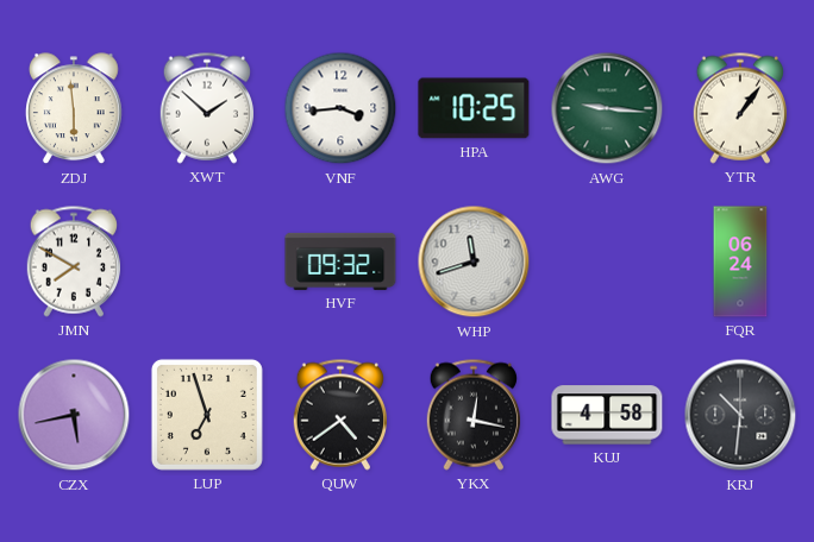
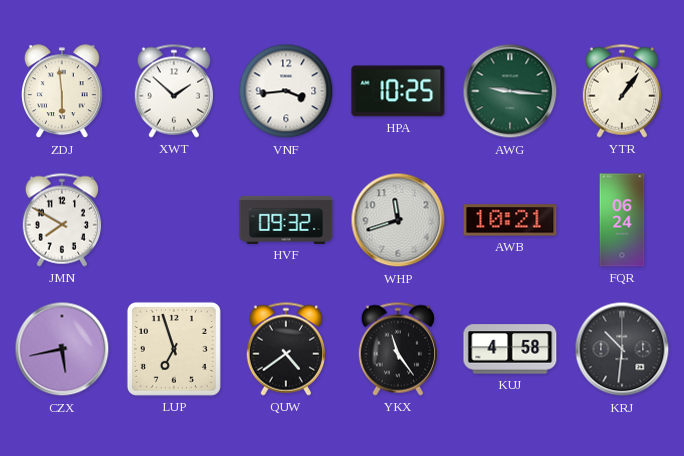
AWB: none -> 10:21 (510, 220)
YKX: 12:17 -> 11:24 (397, 349)
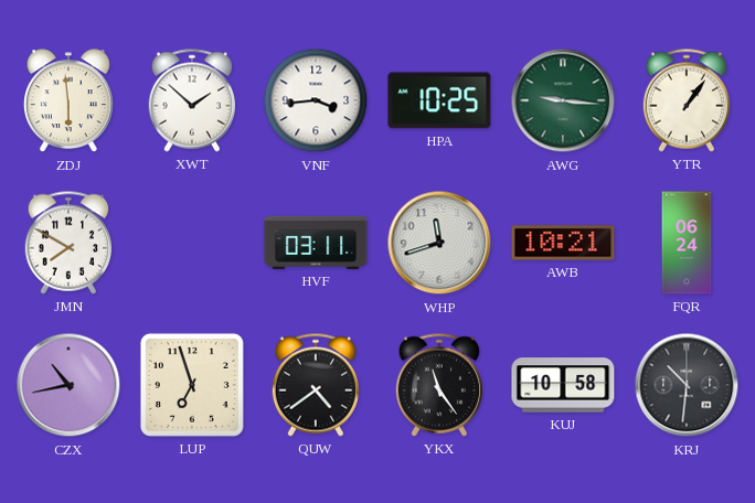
HVF: 09:32 -> 03:11 (316, 243)
CZX: 5:43 -> 10:43 (68, 385)
KUJ: 4:58 -> 10:58 (563, 385)
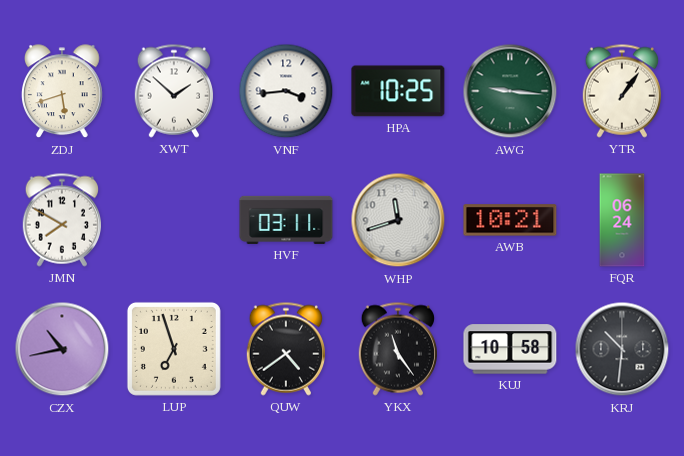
ZDJ: 5:59 -> 5:42 (63, 92)
